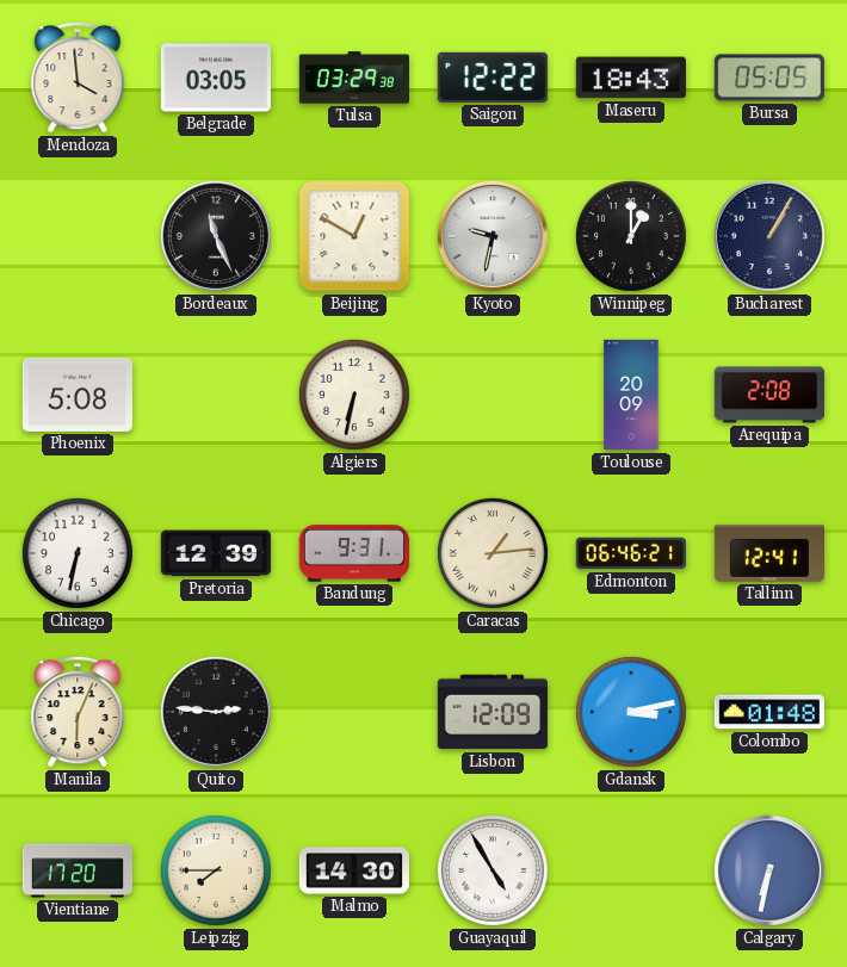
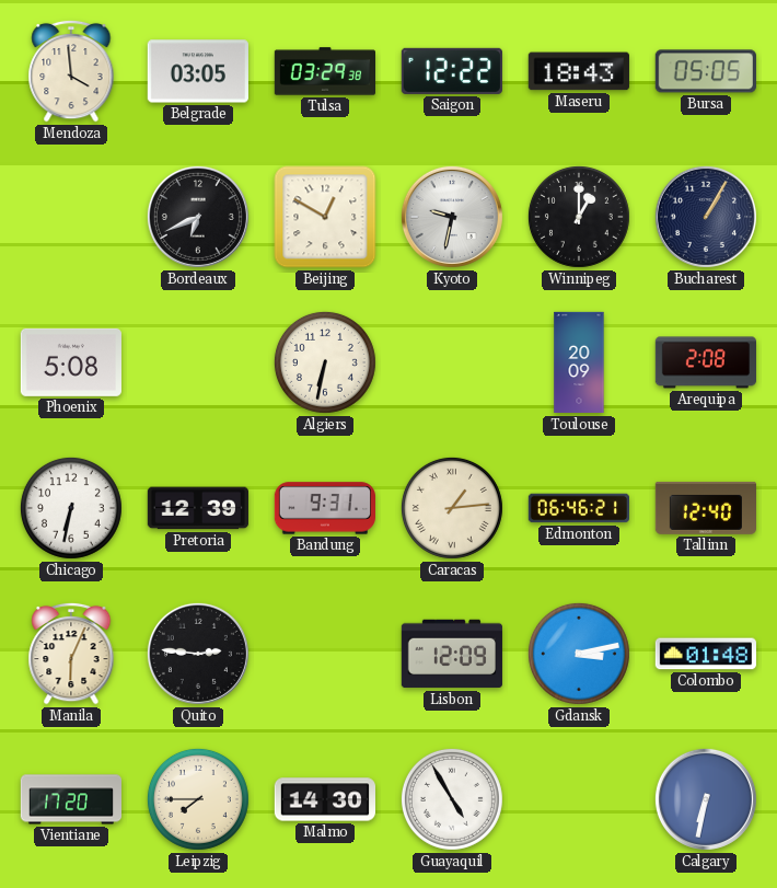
Bordeaux: 11:26 -> 6:41 (198, 217)
Tallinn: 12:41 -> 12:40 (705, 508)
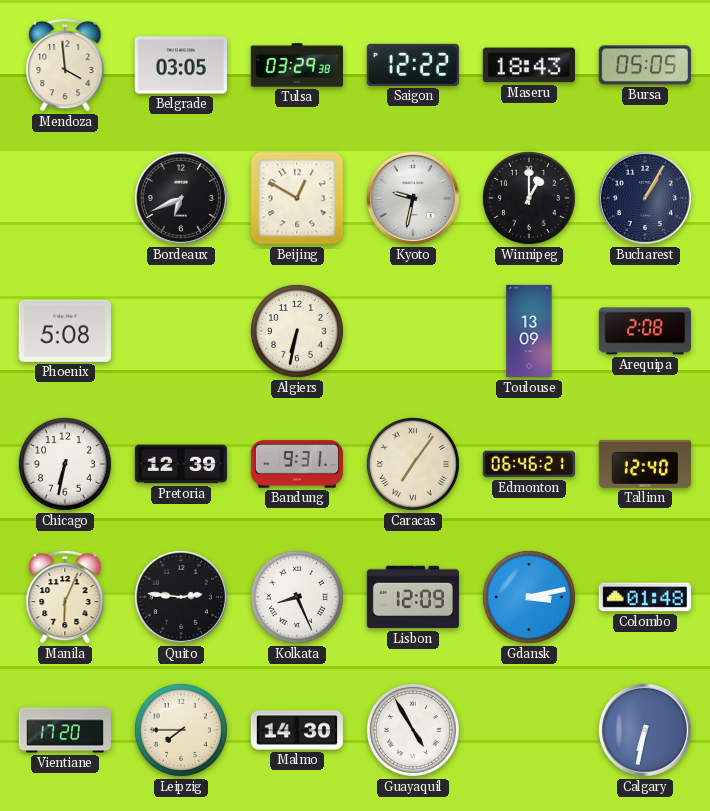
Toulouse: 20:09 -> 13:09 (529, 331)
Caracas: 1:14 -> 7:06 (413, 464)
Kolkata: none -> 8:26 (297, 597)
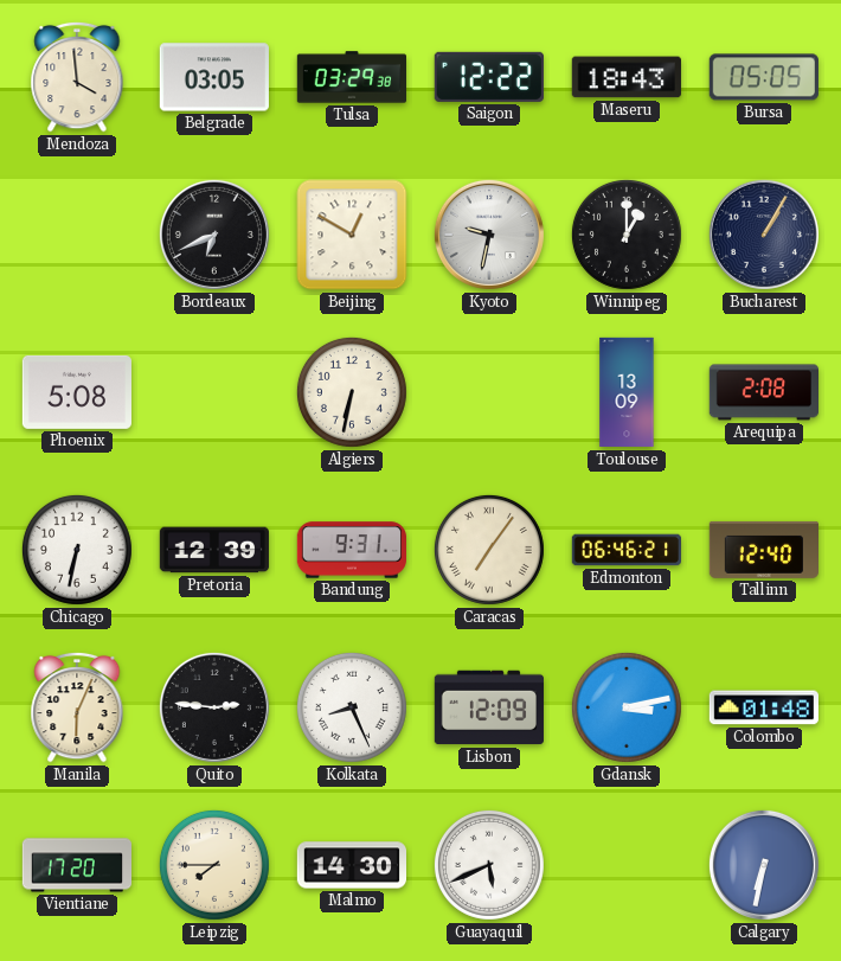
Guayaquil: 4:55 -> 5:41 (489, 865)
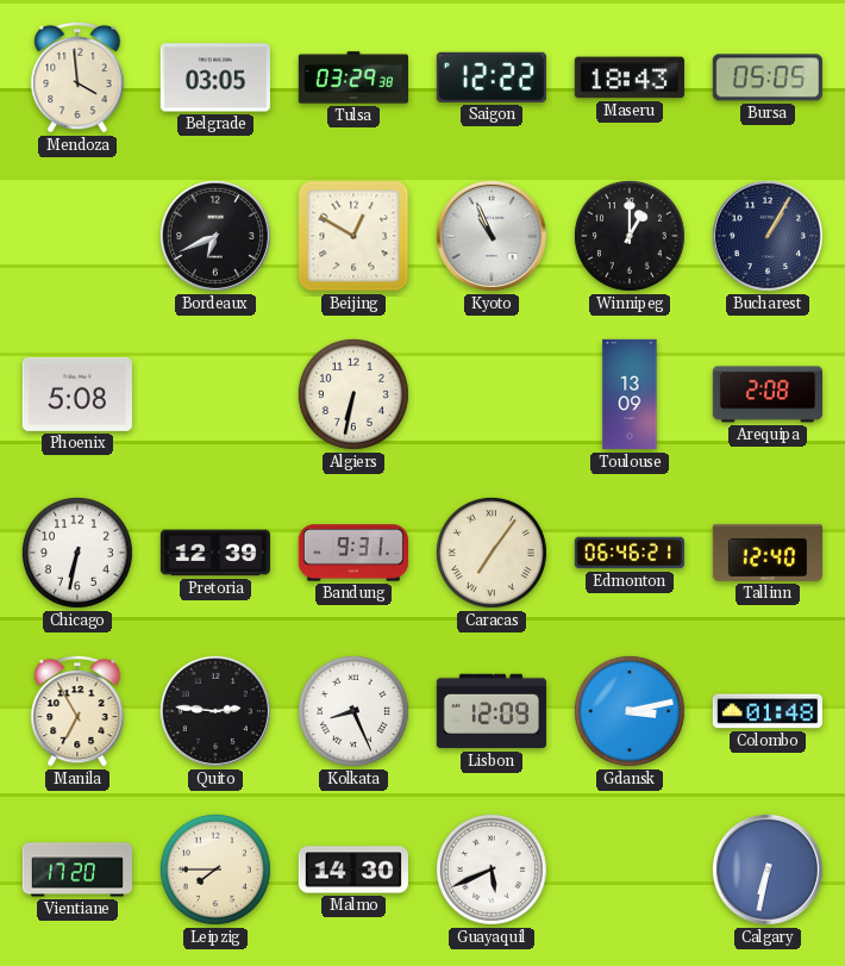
Kyoto: 9:32 -> 10:56 (492, 236)
Manila: 6:04 -> 6:55 (77, 711)
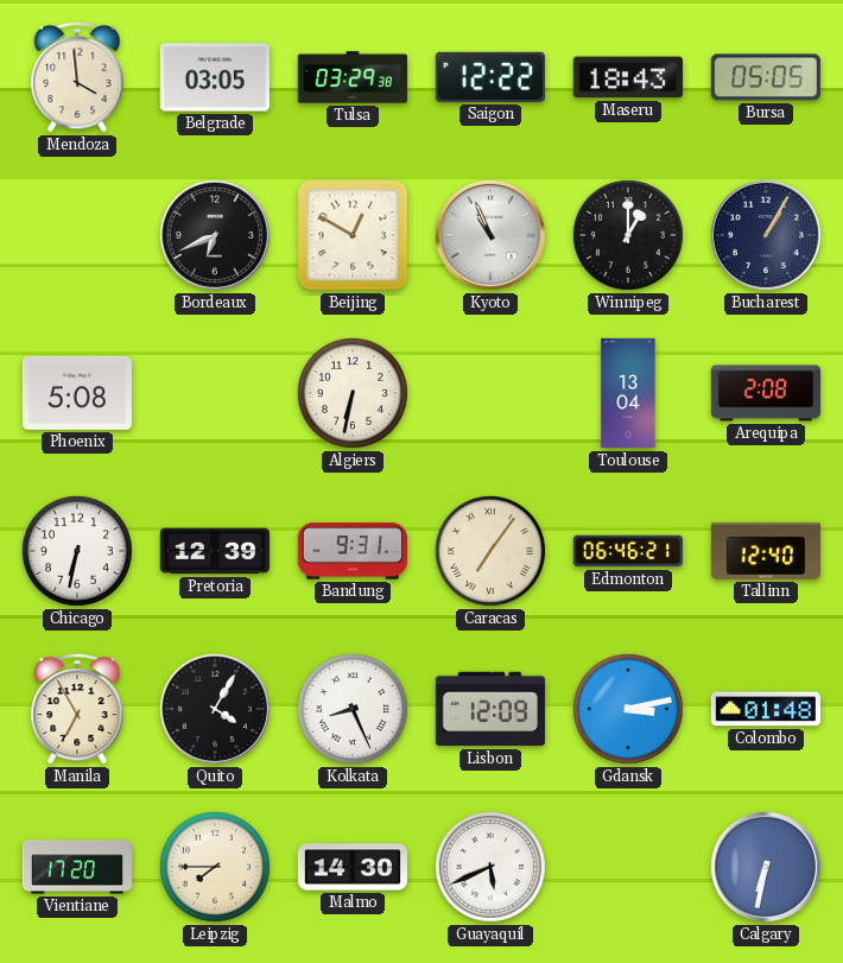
Toulouse: 13:09 -> 13:04 (628, 393)
Quito: 2:46 -> 4:05 (215, 709)
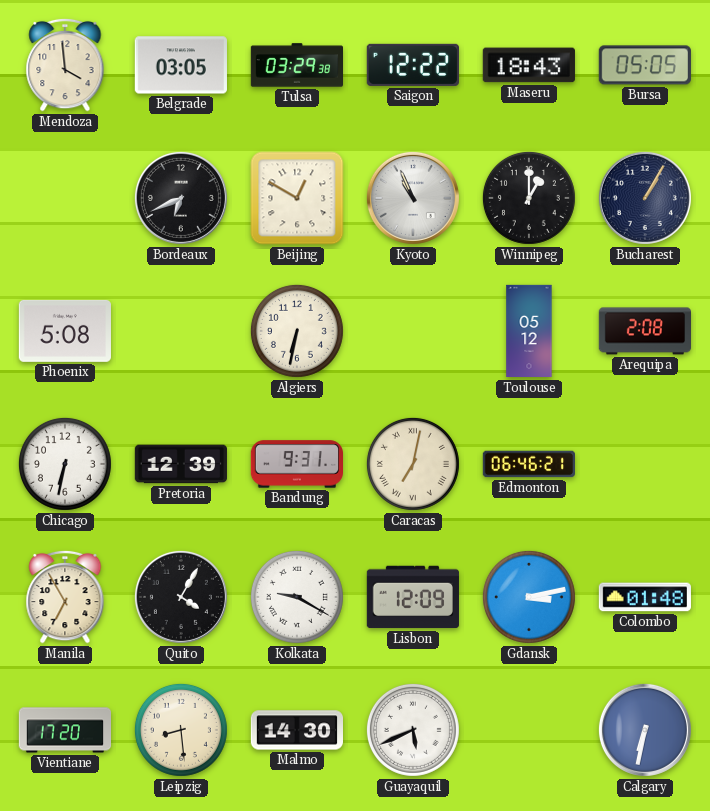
Toulouse: 13:04 -> 05:12 (529, 331)
Caracas: 7:06 -> 7:02 (413, 464)
Tallinn: 12:40 -> none (765, 551)
Kolkata: 8:26 -> 9:20 (297, 597)
Leipzig: 7:45 -> 8:29 (181, 730)
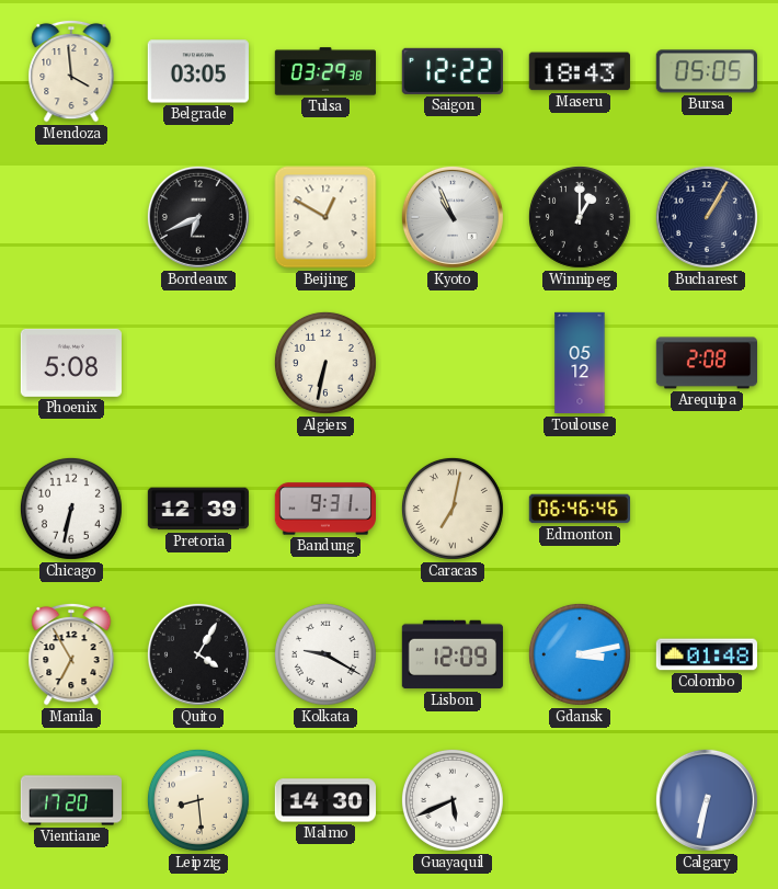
Edmonton: 06:46:21 -> 06:46:46 (579, 509)
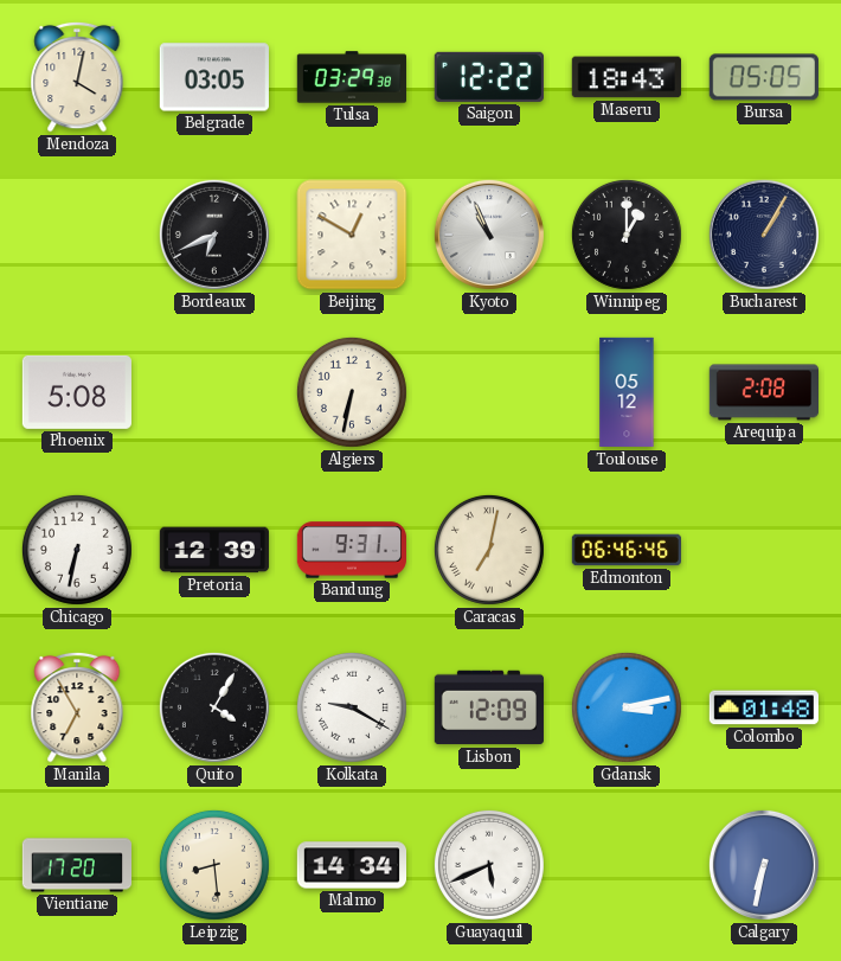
Mendoza: 3:59 -> 4:02 (77, 77)
Malmo: 14:30 -> 14:34 (351, 865)
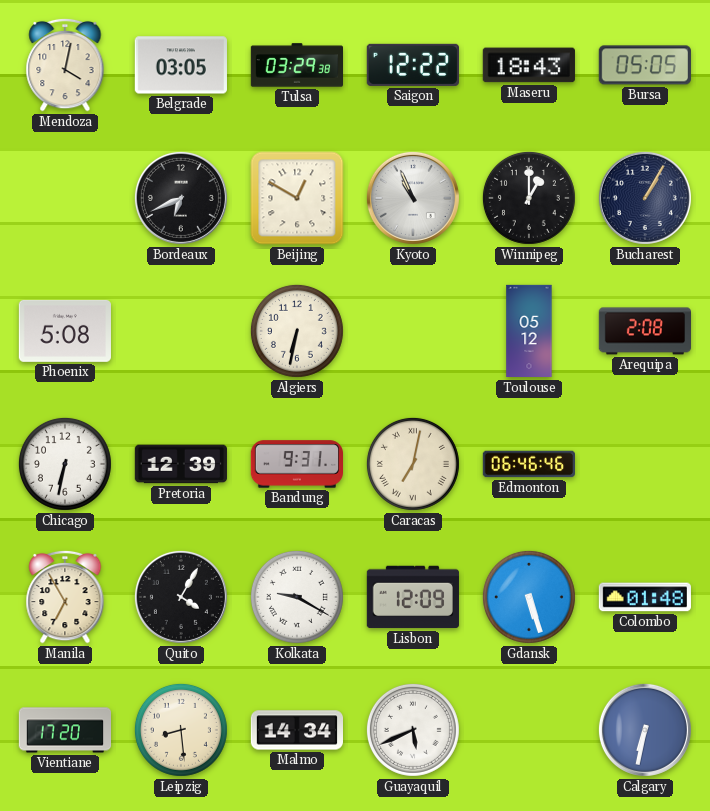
Gdansk: 3:13 -> 5:27 (529, 597)
